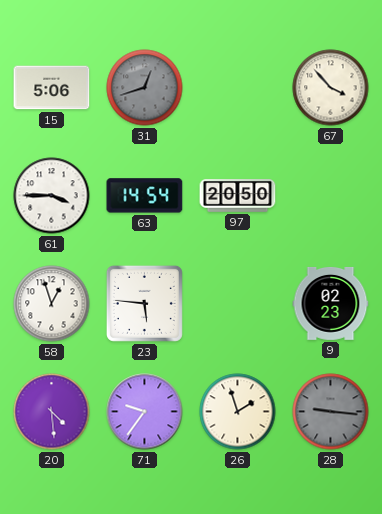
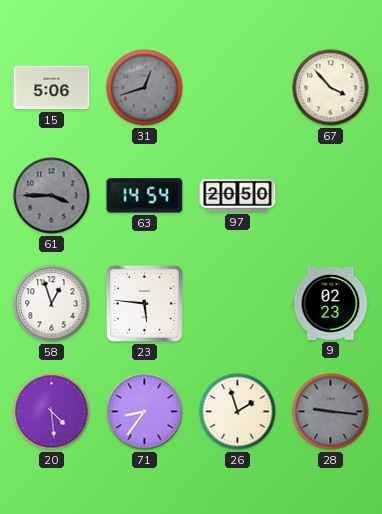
61 dial: white -> grey (52, 196)
71: 9:36 -> 8:36 (145, 412)
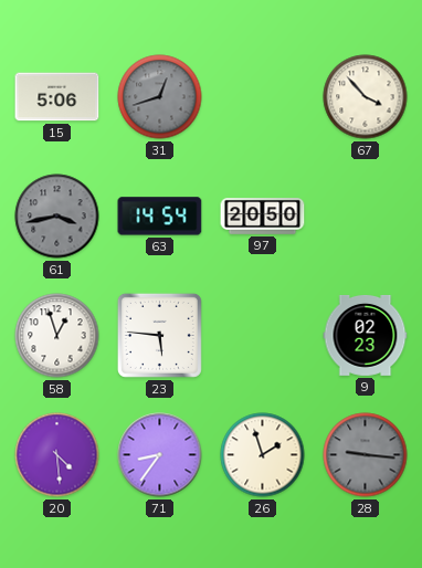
61: 3:45 -> 3:43 (57, 217)
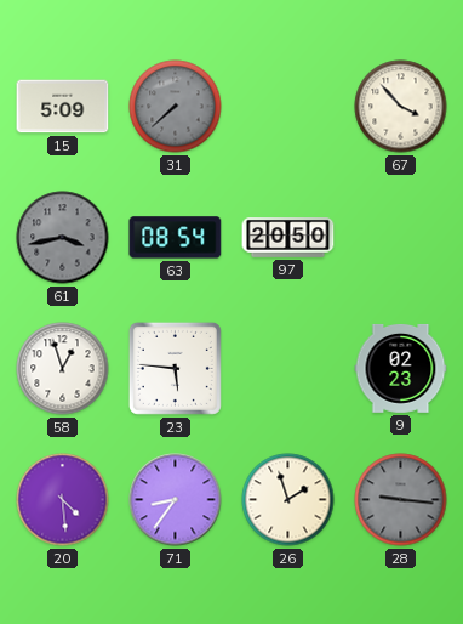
15: 5:06 -> 5:09 (63, 107)
31: 12:42 -> 7:38 (176, 107)
63: 14:54 -> 08:54 (176, 238)
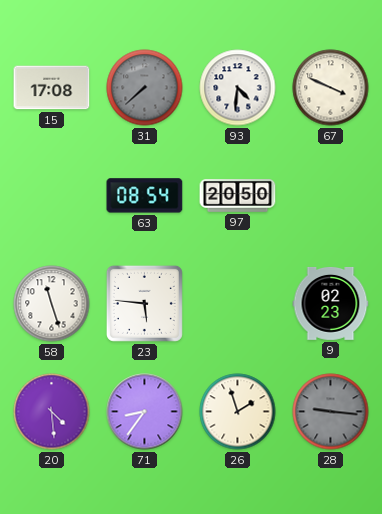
15: 5:09 -> 17:08 (52, 88)
93: none -> 4:31 (238, 88)
67: 3:53 -> 3:49 (331, 88)
61: 3:43 -> none (63, 238)
58: 12:57 -> 11:27 (52, 304)
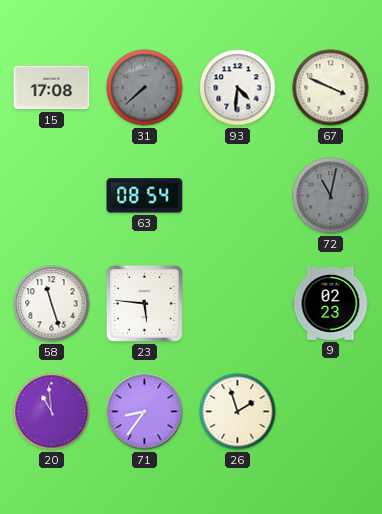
97: 20:50 -> none (238, 196)
72: none -> 11:02 (331, 196)
20: 4:29 -> 10:59 (52, 412)
28: 9:16 -> none (331, 412)
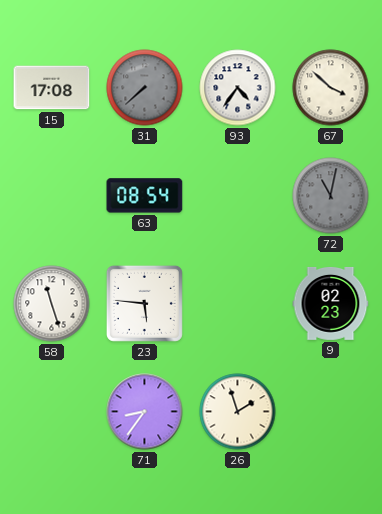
93: 4:31 -> 4:36 (238, 88)
67: 3:49 -> 3:52 (331, 88)
20: 10:59 -> none (52, 412)
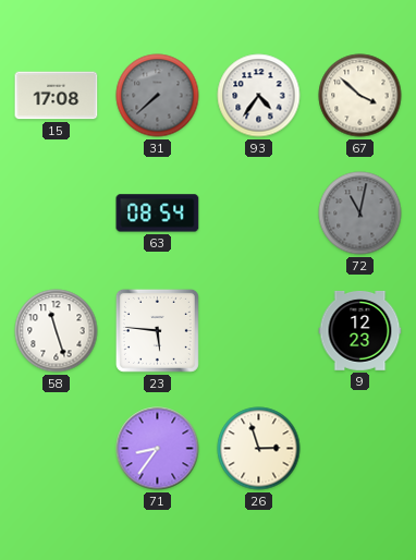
9: 02:23 -> 12:23 (360, 330)
26: 1:57 -> 2:57 (259, 449)
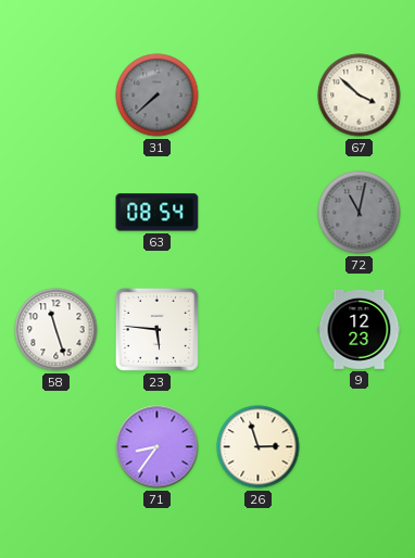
15: 17:08 -> none (57, 96)
93: 4:36 -> none (259, 96)
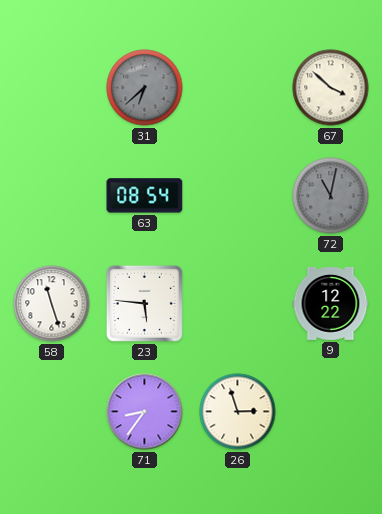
31: 7:38 -> 6:38 (145, 88)
9: 12:23 -> 12:22 (331, 303)
